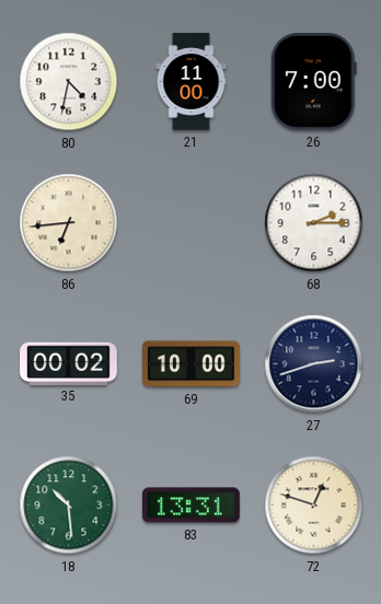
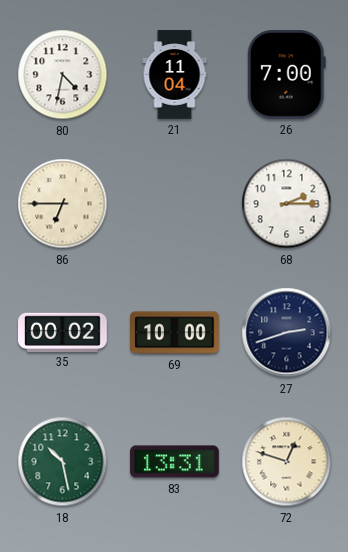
21: 11:00 -> 11:04 (175, 75)
86: 6:44 -> 6:45 (63, 204)
18: 10:29 -> 10:28 (63, 462)
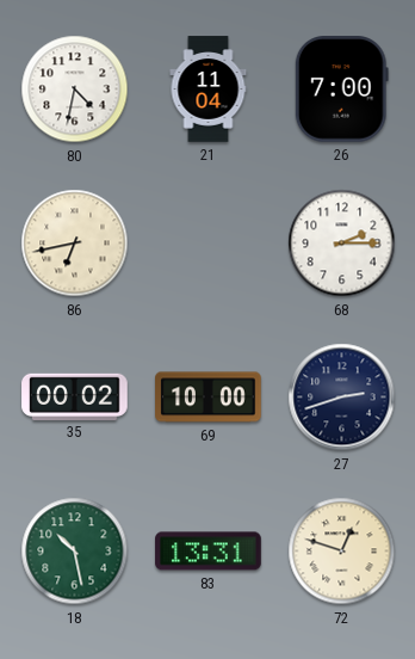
86: 6:45 -> 6:43 (75, 244)
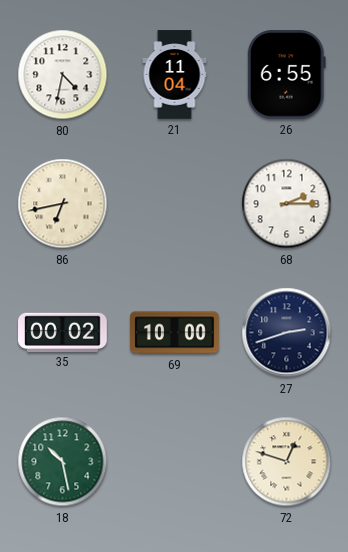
26: 7:00 -> 6:55 (286, 75)
83: 13:31 -> none (209, 552)
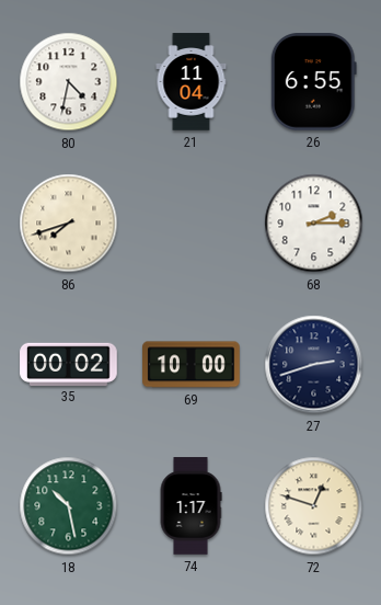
86: 6:43 -> 7:42 (69, 224)
74: none -> 1:17 (190, 506)
